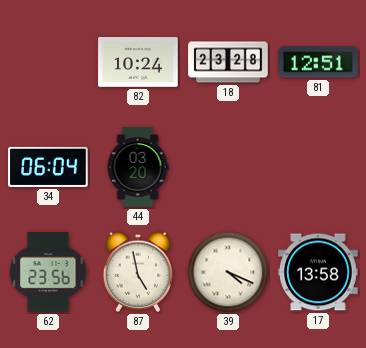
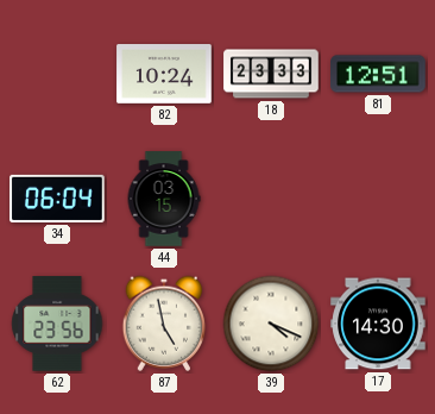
18: 23:28 -> 23:33 (271, 74)
44: 03:20 -> 03:15 (164, 199)
17: 13:58 -> 14:30 (378, 324)
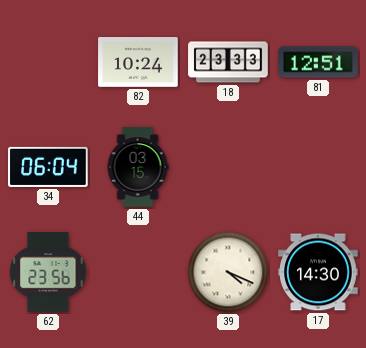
87: 4:58 -> none (164, 324)
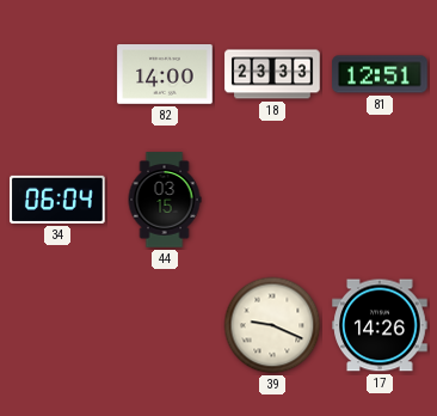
82: 10:24 -> 14:00 (165, 75)
62: 23:56 -> none (48, 272)
39: 4:19 -> 9:19 (272, 325)
17: 14:30 -> 14:26 (380, 325)
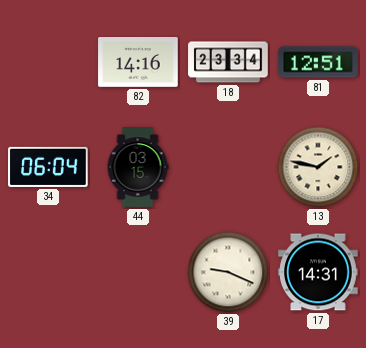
82: 14:00 -> 14:16 (138, 63)
18: 23:33 -> 23:34 (228, 62)
13: none -> 1:47 (318, 167)
17: 14:26 -> 14:31 (318, 272)
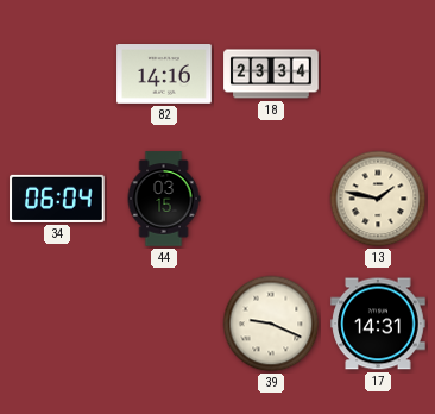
81: 12:51 -> none (318, 62)
